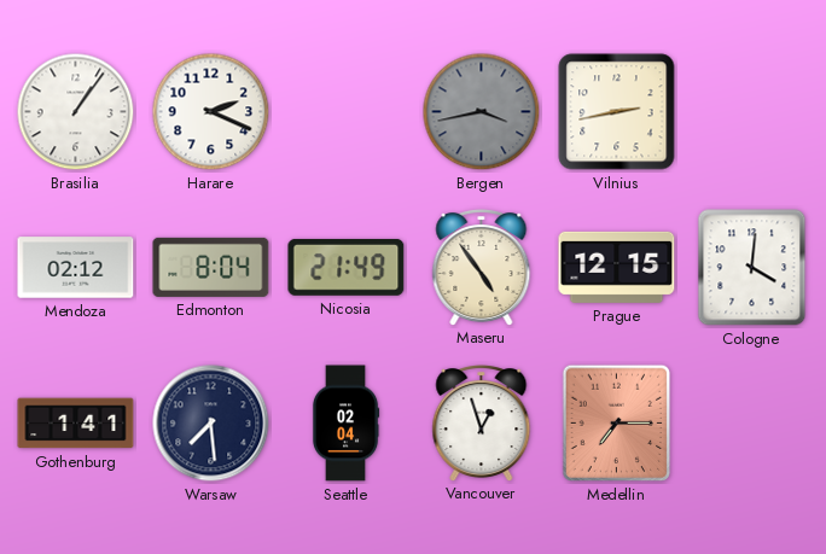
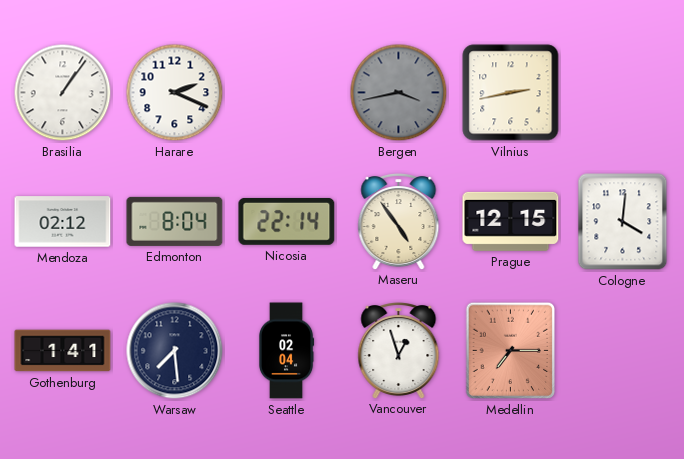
Nicosia: 21:49 -> 22:14 (287, 221)
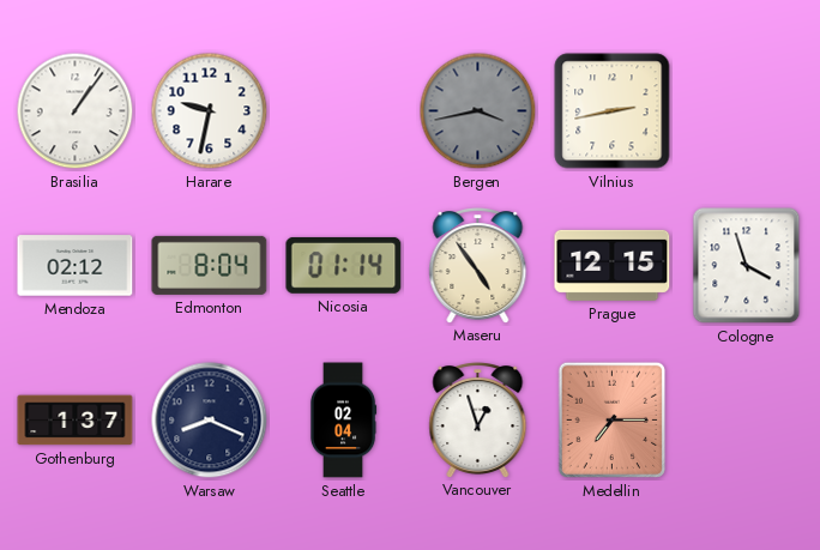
Harare: 2:19 -> 9:32 (210, 111)
Nicosia: 22:14 -> 01:14 (344, 265)
Cologne: 4:01 -> 3:57 (747, 266)
Gothenburg: 1:41 -> 1:37 (76, 421)
Warsaw: 7:29 -> 8:19 (210, 421)
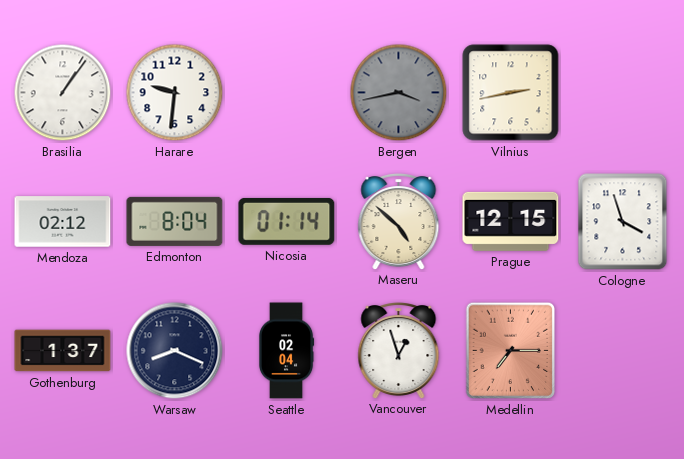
Harare: 9:32 -> 9:31 (175, 93)
Maseru: 4:54 -> 4:52 (399, 222)
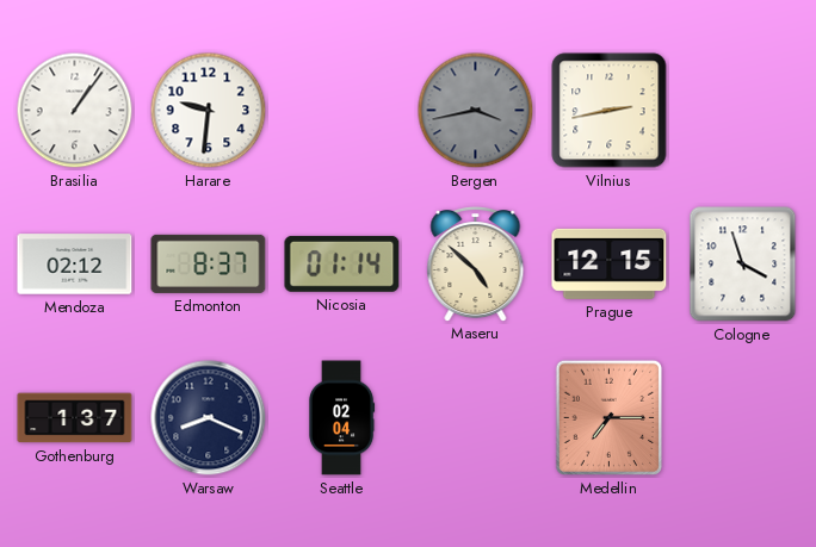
Edmonton: 8:04 -> 8:37 (209, 263)
Vancouver: 12:57 -> none (399, 351)
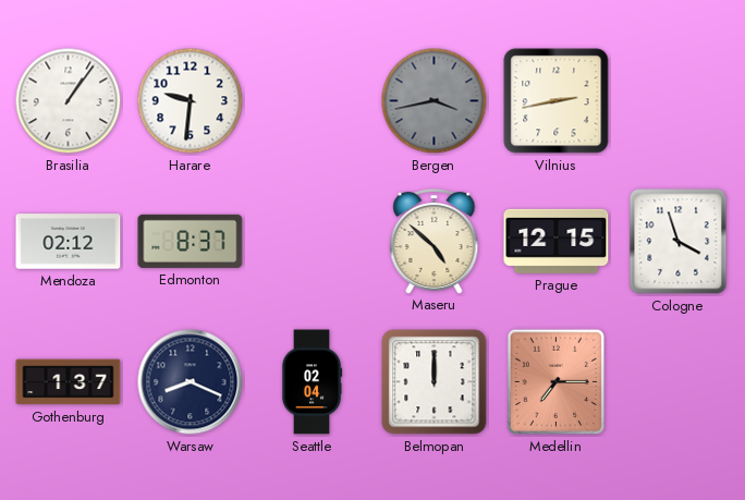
Nicosia: 01:14 -> none (342, 263)
Belmopan: none -> 12:00 (435, 382)
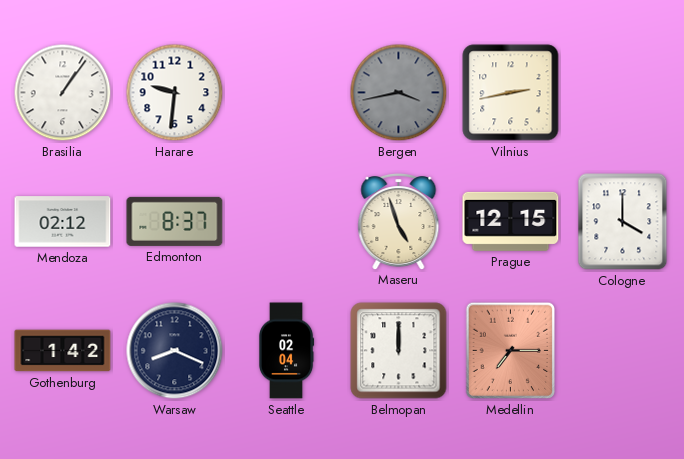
Maseru: 4:52 -> 4:57 (399, 222)
Cologne: 3:57 -> 4:00 (623, 222)
Gothenburg: 1:37 -> 1:42 (63, 351)
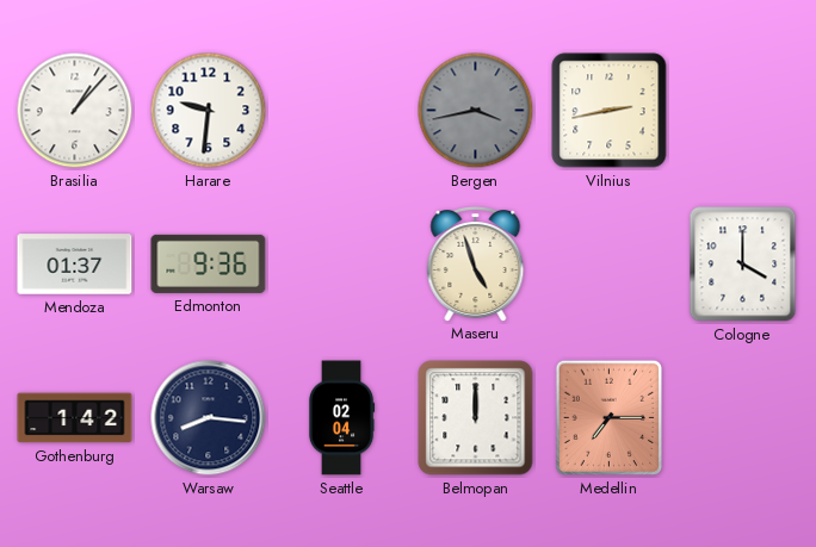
Brasilia: 1:06 -> 1:07 (75, 111)
Mendoza: 02:12 -> 01:37 (75, 265)
Edmonton: 8:37 -> 9:36 (209, 263)
Prague: 12:15 -> none (511, 221)
Warsaw: 8:19 -> 8:16 (209, 418)
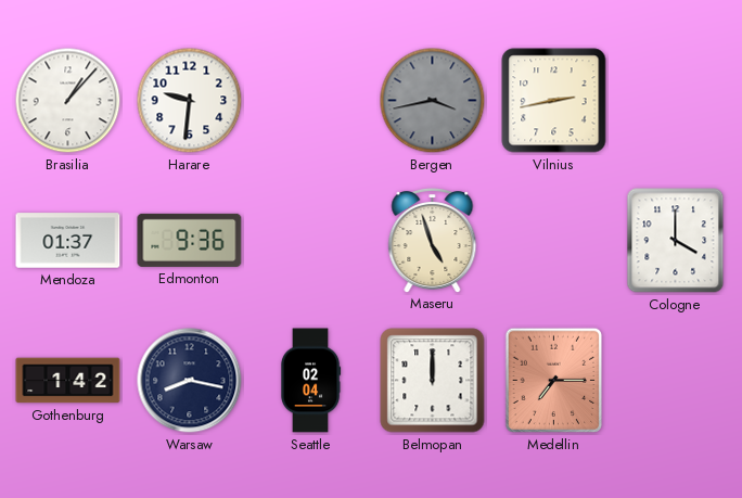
Warsaw: 8:16 -> 8:17 (190, 381)
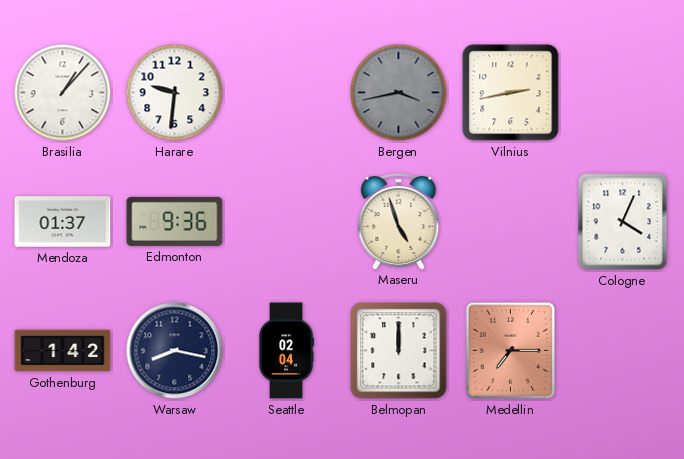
Cologne: 4:00 -> 4:04 (623, 222)
